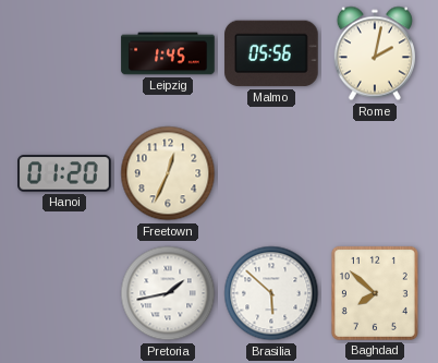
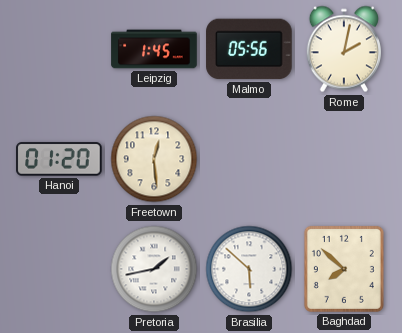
Freetown: 12:34 -> 12:29 (154, 159)
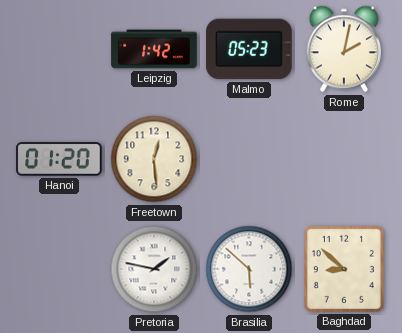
Leipzig: 1:45 -> 1:42 (154, 49)
Malmo: 05:56 -> 05:23 (249, 49)
Pretoria: 1:43 -> 1:47 (154, 269)
Baghdad: 7:52 -> 8:52 (344, 269)
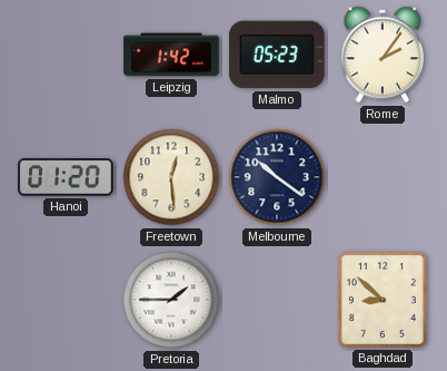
Rome: 2:02 -> 2:06 (383, 55)
Melbourne: none -> 10:21 (277, 177)
Pretoria: 1:47 -> 1:45 (171, 300)
Brasilia: 5:52 -> none (249, 269)
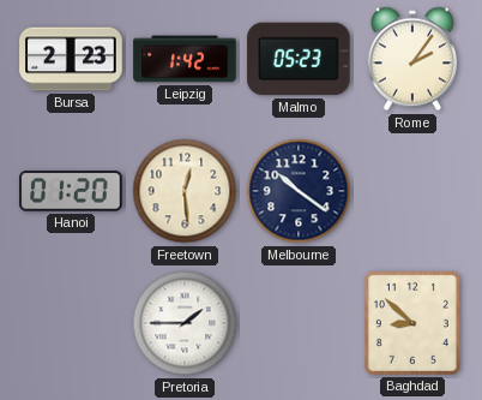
Bursa: none -> 2:23 (71, 59)
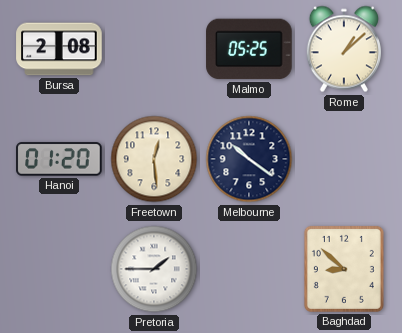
Bursa: 2:23 -> 2:08 (59, 49)
Leipzig: 1:42 -> none (185, 59)
Malmo: 05:23 -> 05:25 (249, 49)
Rome: 2:06 -> 1:08 (344, 49)
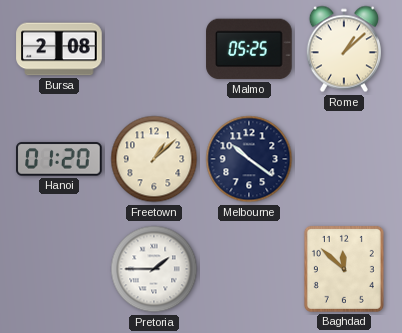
Freetown: 12:29 -> 1:08 (154, 159)
Baghdad: 8:52 -> 11:52 (344, 269)
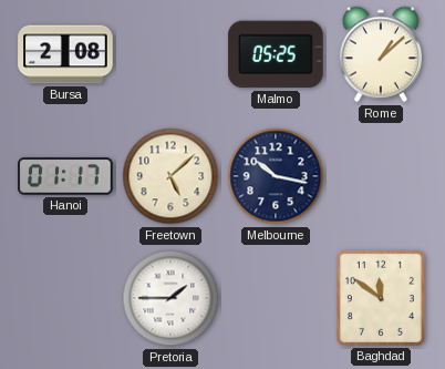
Hanoi: 01:20 -> 01:17 (65, 176)
Freetown: 1:08 -> 5:08 (170, 176)
Melbourne: 10:21 -> 10:17 (276, 176)
Baghdad: 11:52 -> 11:51 (381, 298)
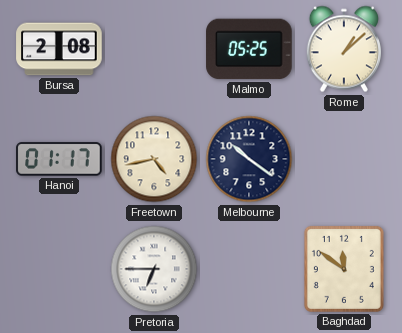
Freetown: 5:08 -> 4:43 (154, 159)
Melbourne: 10:17 -> 10:21 (249, 159)
Pretoria: 1:45 -> 6:45 (154, 269)
